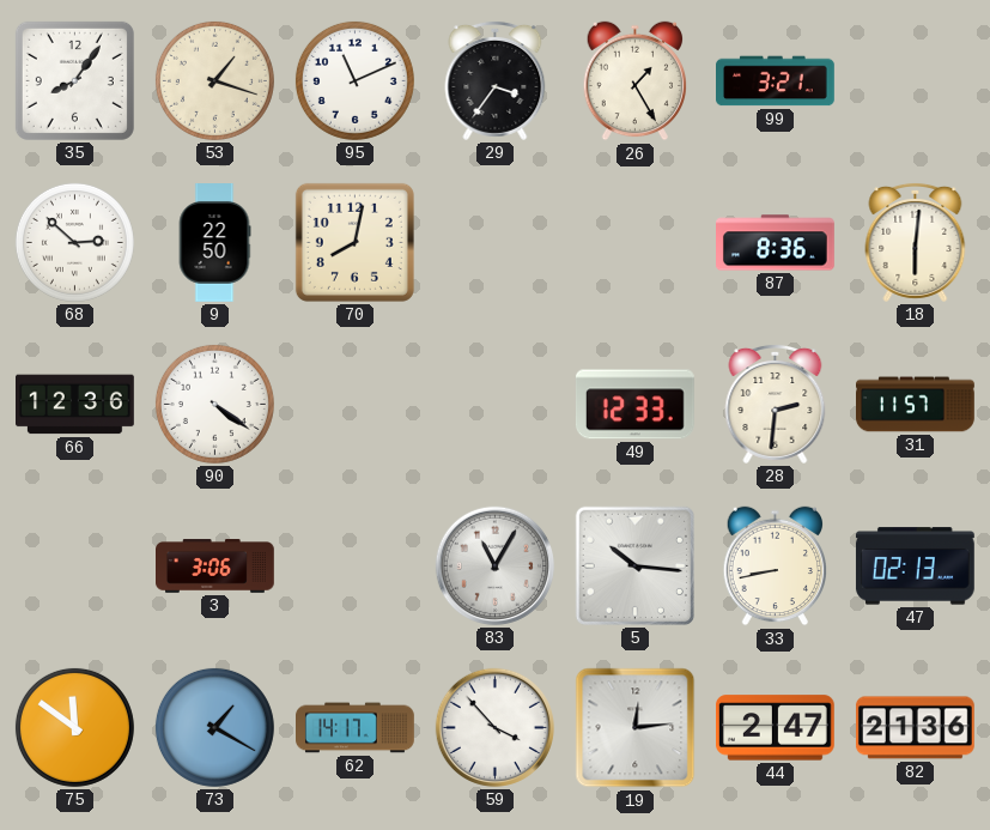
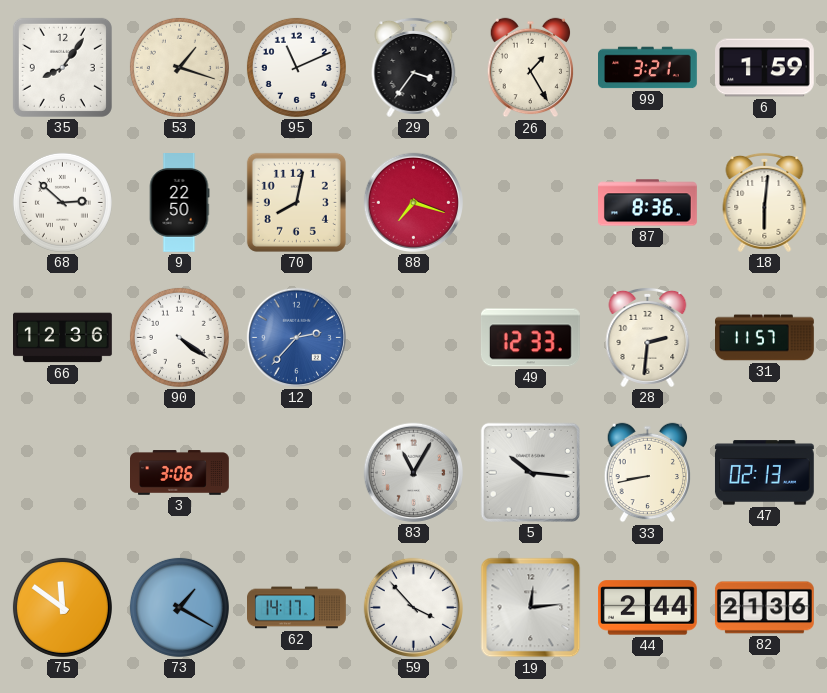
6: none -> 1:59 (765, 68)
88: none -> 7:18 (413, 202)
12: none -> 2:37 (296, 337)
44: 2:47 -> 2:44 (648, 608)
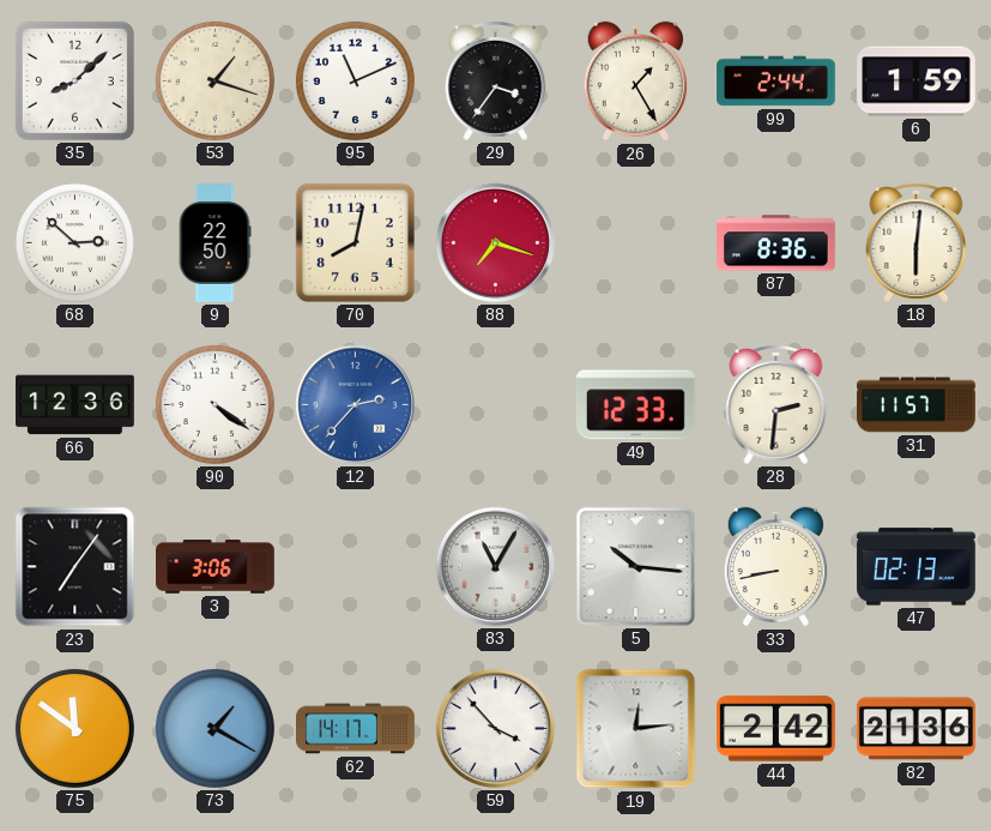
35: 8:06 -> 8:08 (74, 80)
99: 3:21 -> 2:44 (777, 82)
23: none -> 7:06 (75, 567)
44: 2:44 -> 2:42 (777, 729)
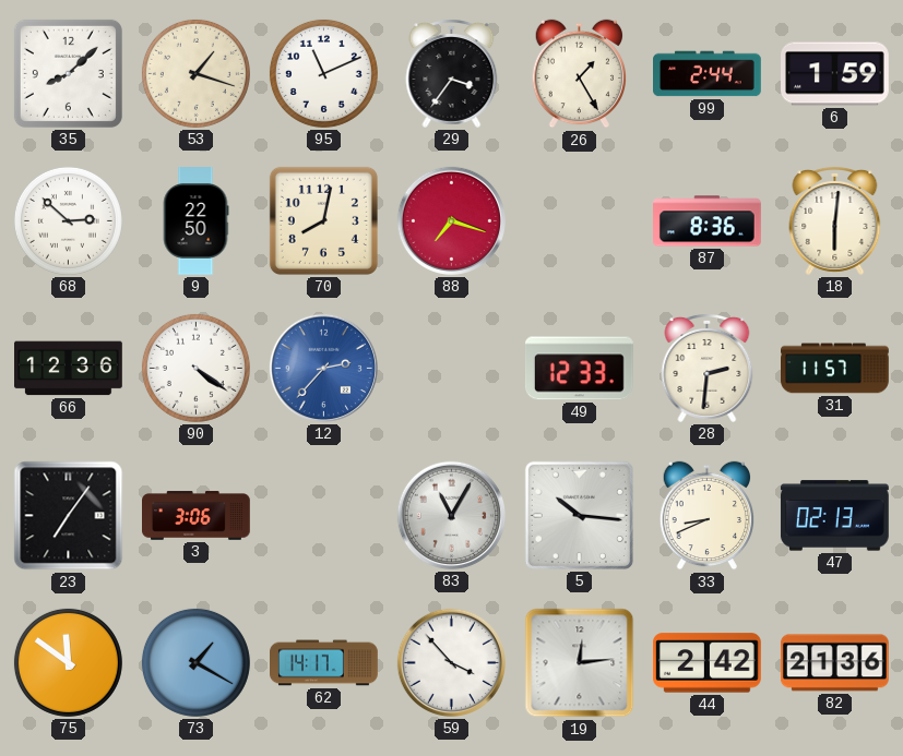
33: 8:43 -> 8:41 (706, 516)
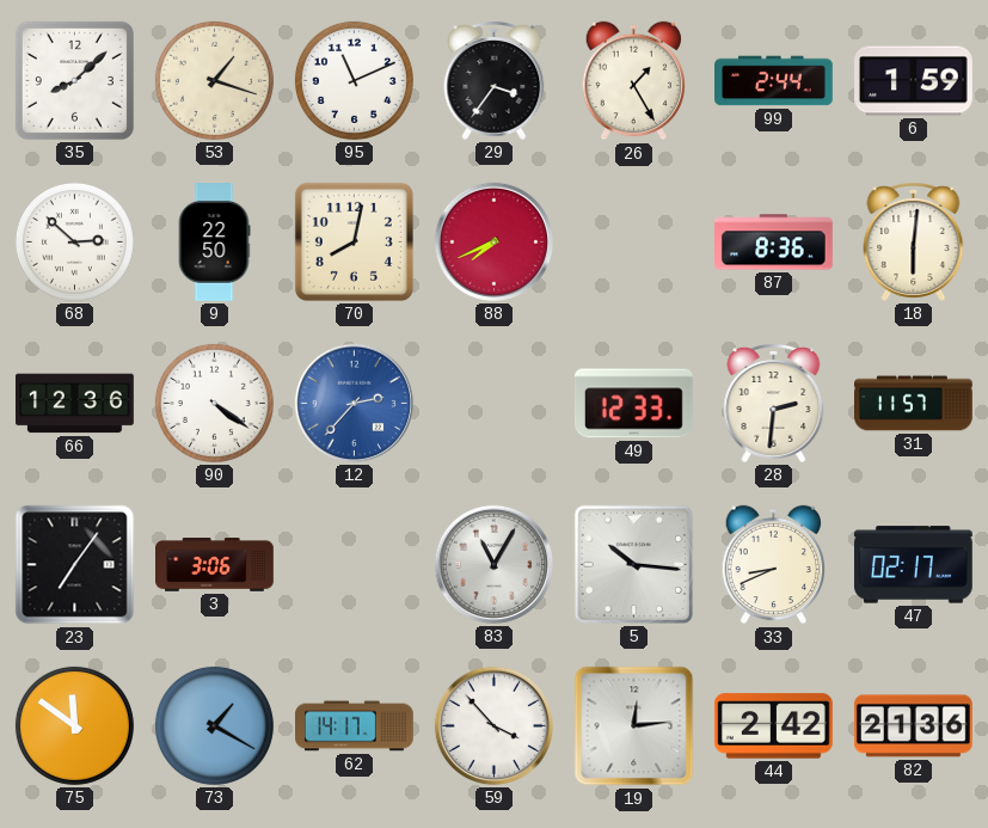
88: 7:18 -> 7:41 (493, 241)
47: 02:13 -> 02:17 (913, 565)
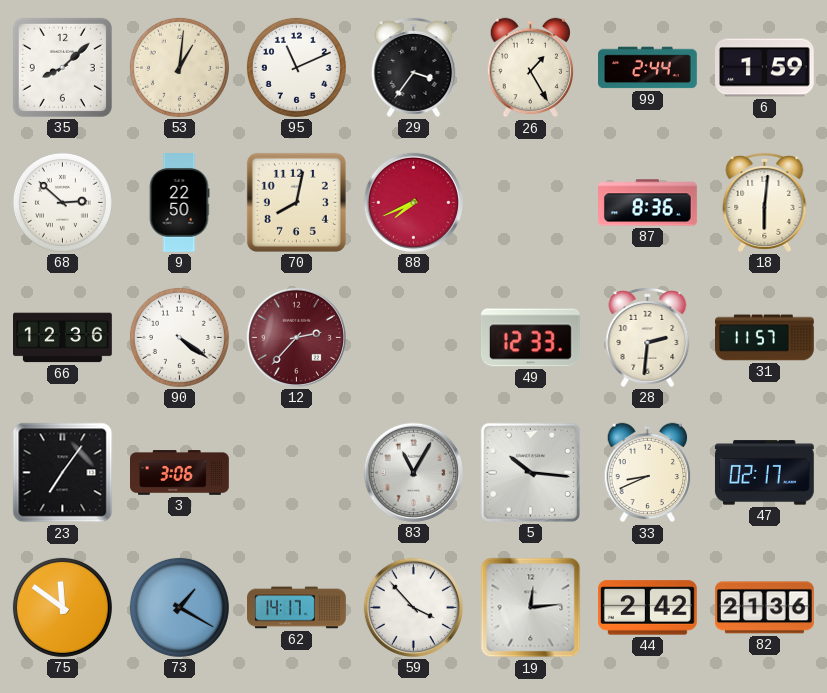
53: 1:18 -> 1:01 (179, 67)
12 dial: blue -> burgundy (296, 337)
